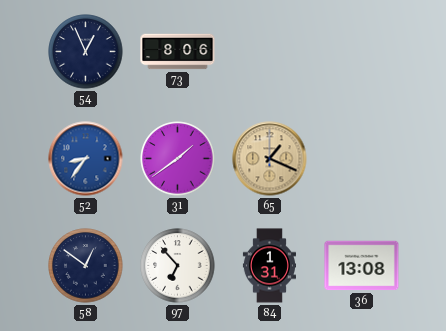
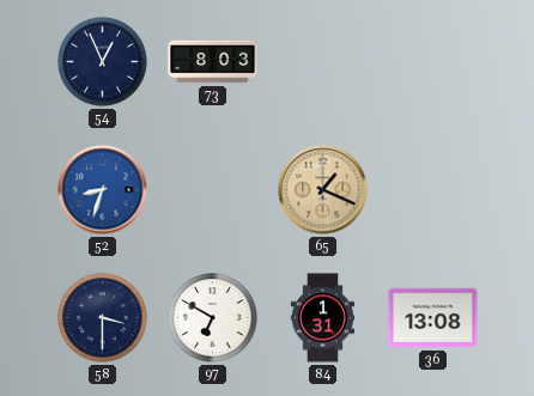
73: 8:06 -> 8:03 (213, 62)
52: 8:36 -> 8:33 (103, 190)
31: 1:39 -> none (178, 159)
58: 12:51 -> 3:30 (103, 318)
97: 6:53 -> 6:50 (213, 318)
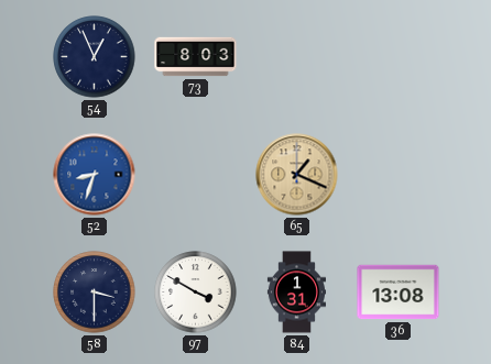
97: 6:50 -> 3:50 (196, 293)
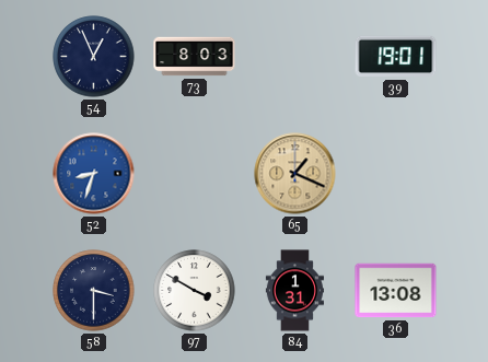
39: none -> 19:01 (396, 57)
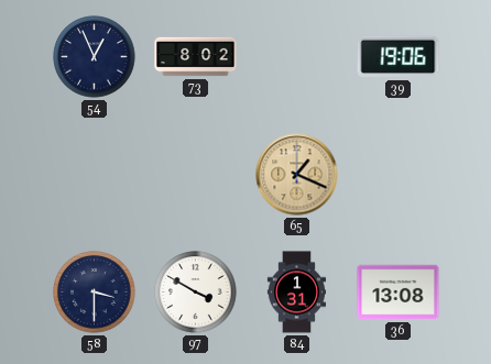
73: 8:03 -> 8:02 (196, 57)
39: 19:01 -> 19:06 (399, 57)
52: 8:33 -> none (94, 174)
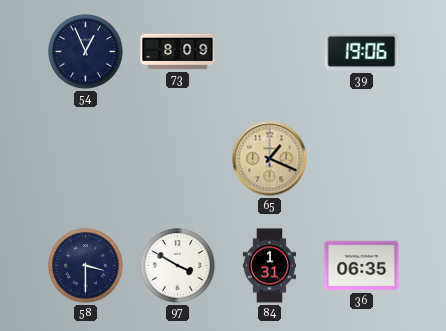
73: 8:02 -> 8:09 (178, 52)
36: 13:08 -> 06:35 (362, 266)
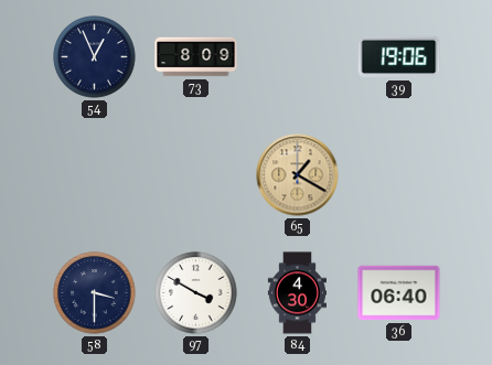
65: 1:19 -> 1:20 (298, 175)
84: 1:31 -> 4:30 (297, 293)
36: 06:35 -> 06:40 (399, 293)
